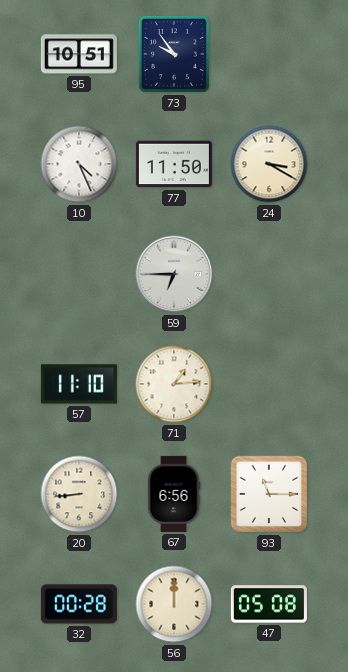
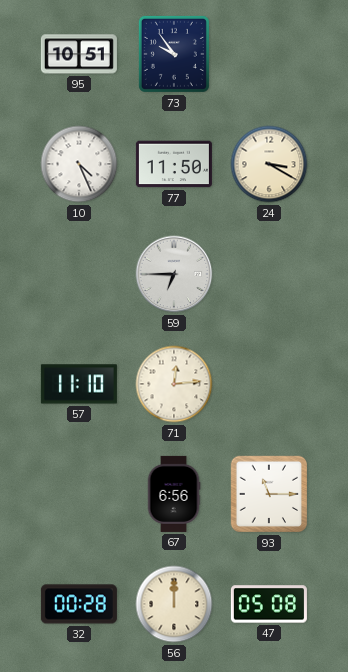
71: 1:14 -> 12:14 (174, 384)
20: 8:44 -> none (79, 494)
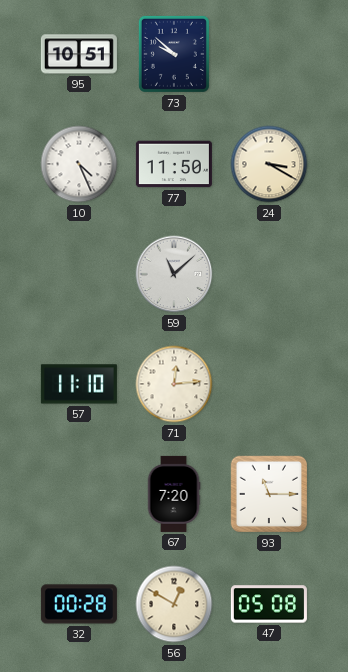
73: 9:54 -> 9:52 (174, 54)
59: 6:45 -> 11:08 (174, 274)
67: 6:56 -> 7:20 (174, 494)
56: 12:00 -> 12:50 (174, 604)
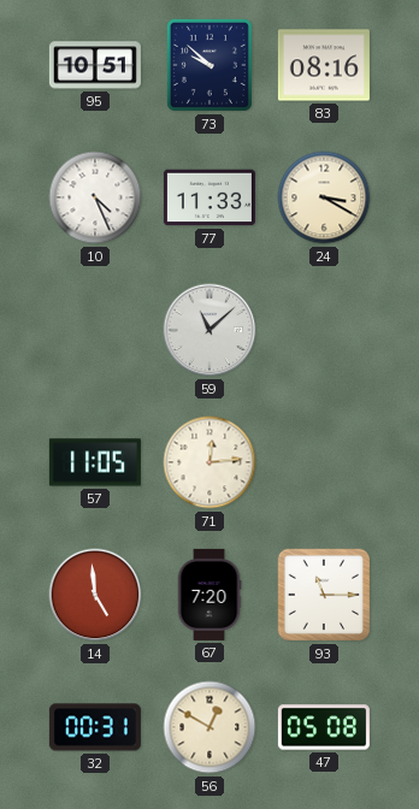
83: none -> 08:16 (324, 65)
77: 11:50 -> 11:33 (209, 197)
57: 11:10 -> 11:05 (95, 462)
14: none -> 4:59 (95, 595)
32: 00:28 -> 00:31 (95, 727)
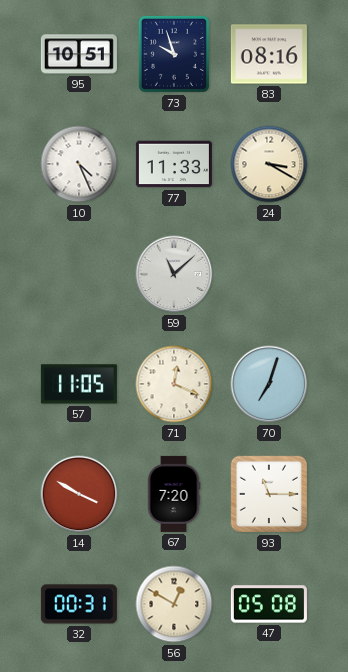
73: 9:52 -> 9:57 (174, 54)
71: 12:14 -> 12:19 (174, 384)
70: none -> 7:03 (269, 384)
14: 4:59 -> 3:50 (79, 494)
